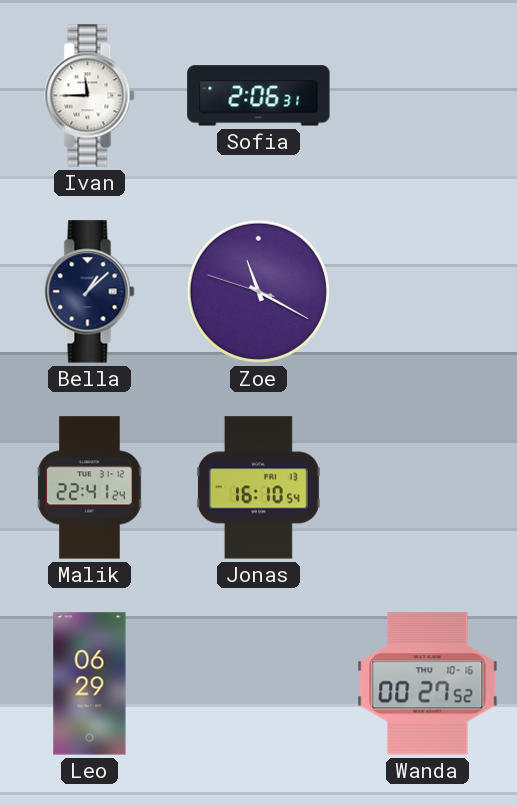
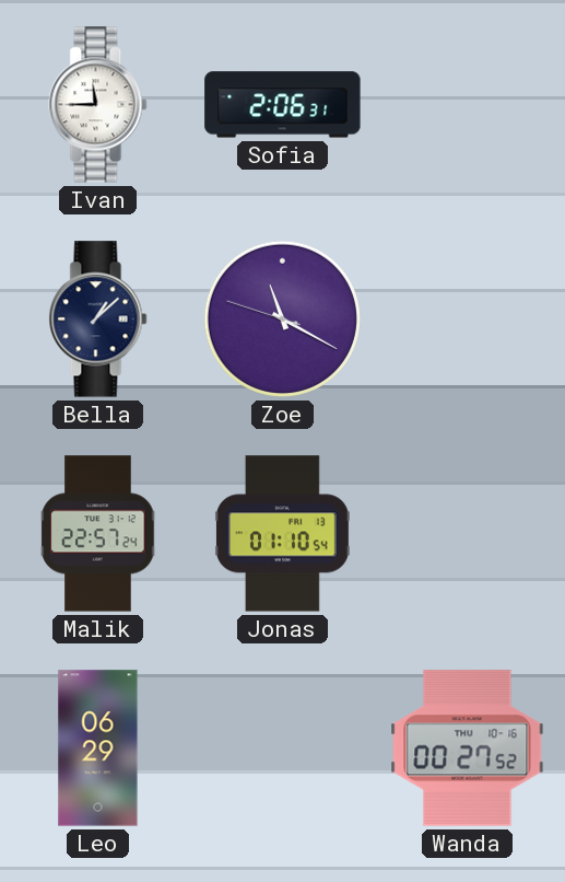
Malik: 22:41 -> 22:57 (98, 534)
Jonas: 16:10 -> 01:10 (283, 534)
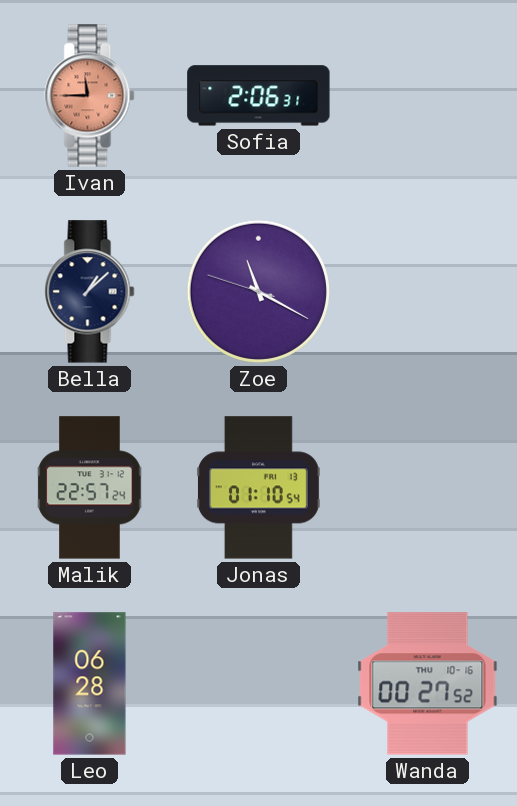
Ivan dial: white -> salmon (90, 96)
Leo: 06:29 -> 06:28 (90, 684)
